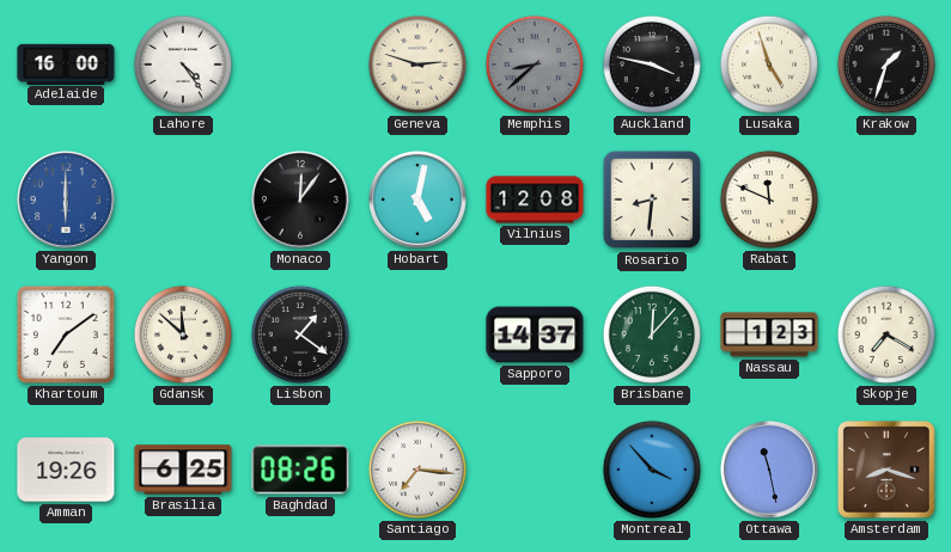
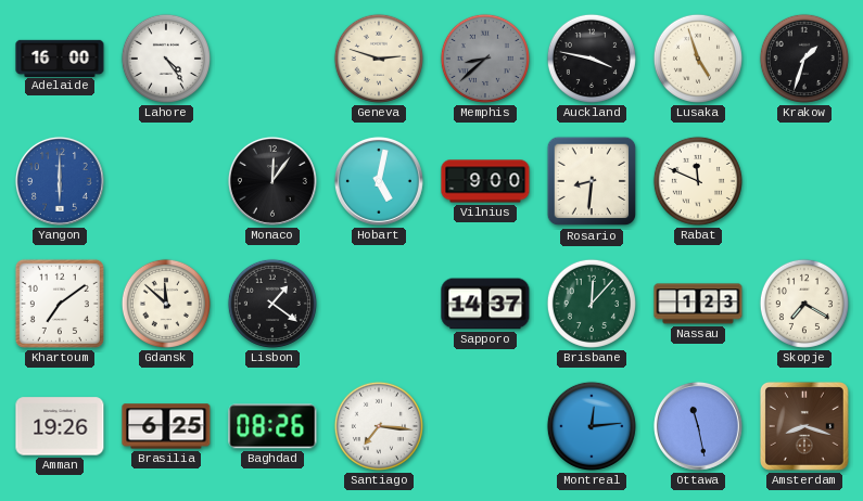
Vilnius: 12:08 -> 9:00 (485, 181)
Montreal: 3:53 -> 12:14 (592, 426)
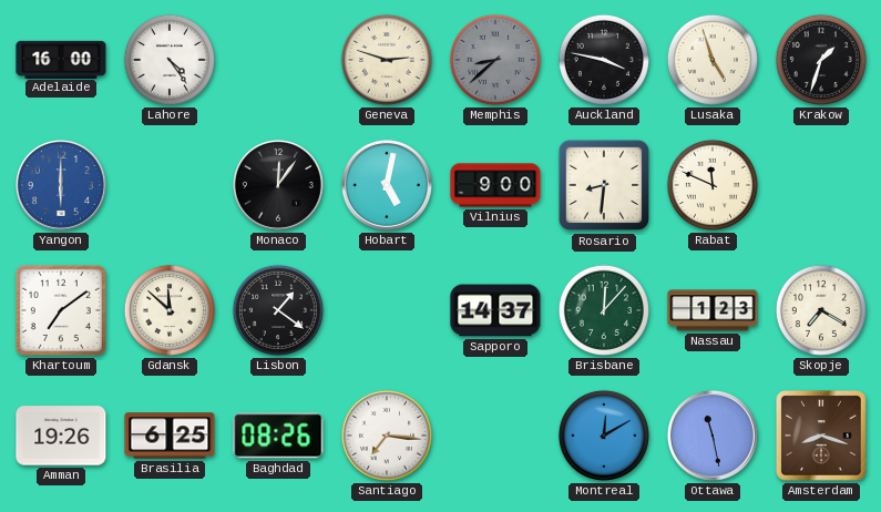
Montreal: 12:14 -> 12:10 (604, 436)
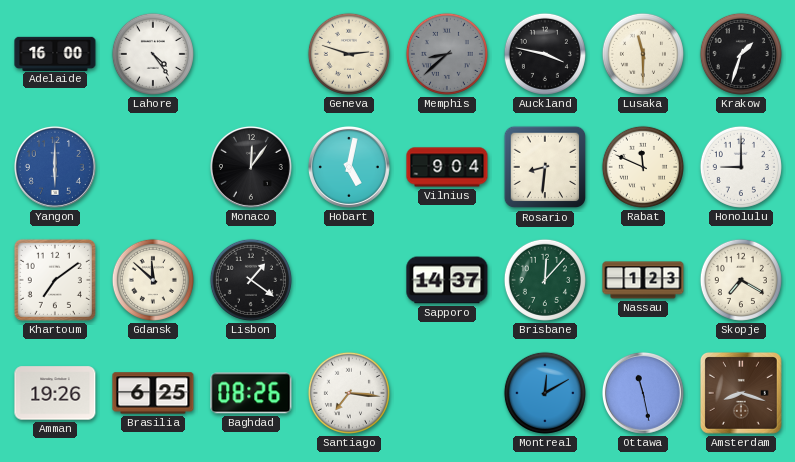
Lusaka: 4:57 -> 11:30 (643, 54)
Vilnius: 9:00 -> 9:04 (447, 167)
Honolulu: none -> 9:00 (741, 167)
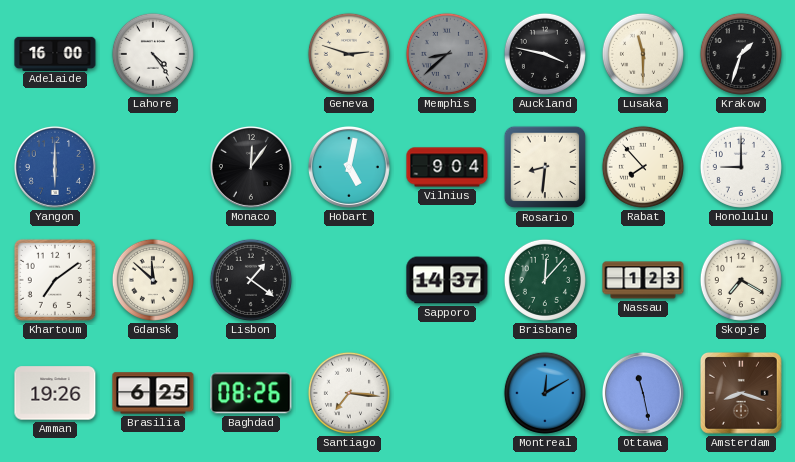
Rabat: 11:49 -> 7:53 (643, 167)
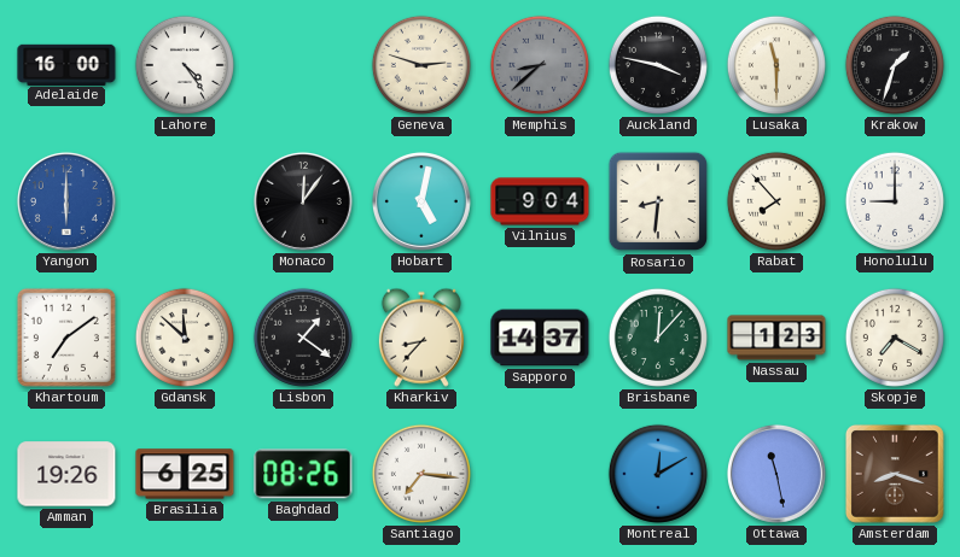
Kharkiv: none -> 8:37 (421, 338)
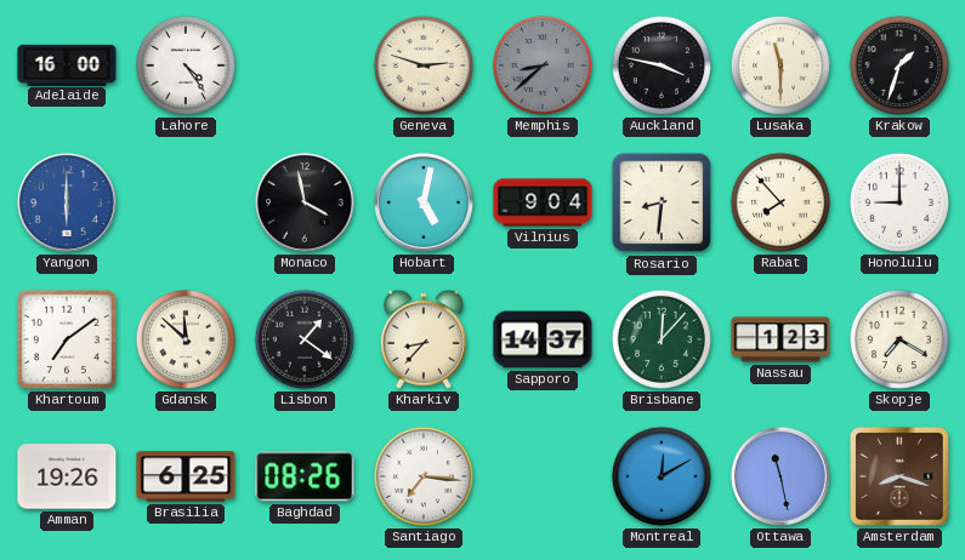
Monaco: 12:06 -> 3:58 (305, 202)
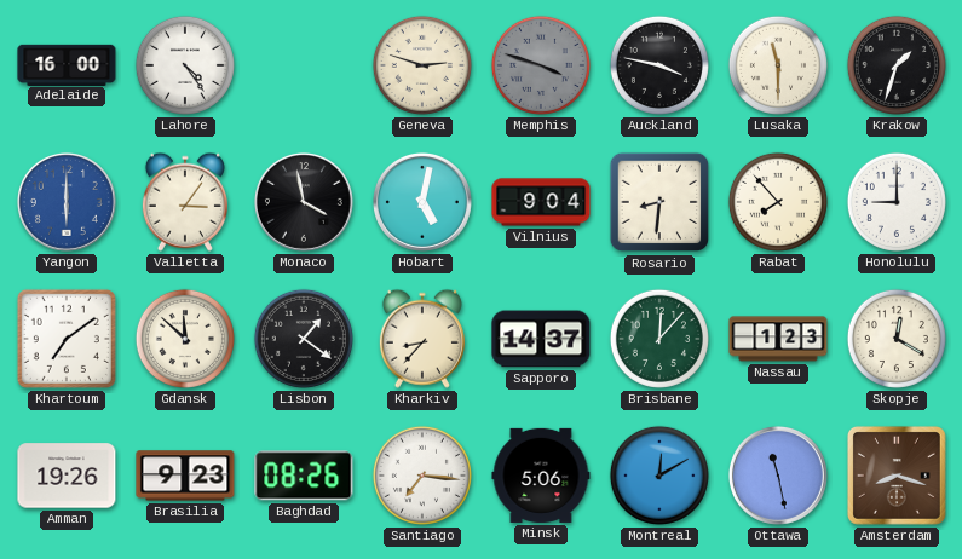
Memphis: 8:38 -> 3:48 (541, 65)
Valletta: none -> 3:06 (185, 202)
Skopje: 7:20 -> 12:20 (897, 339)
Brasilia: 6:25 -> 9:23 (185, 476)
Minsk: none -> 5:06 (541, 476)
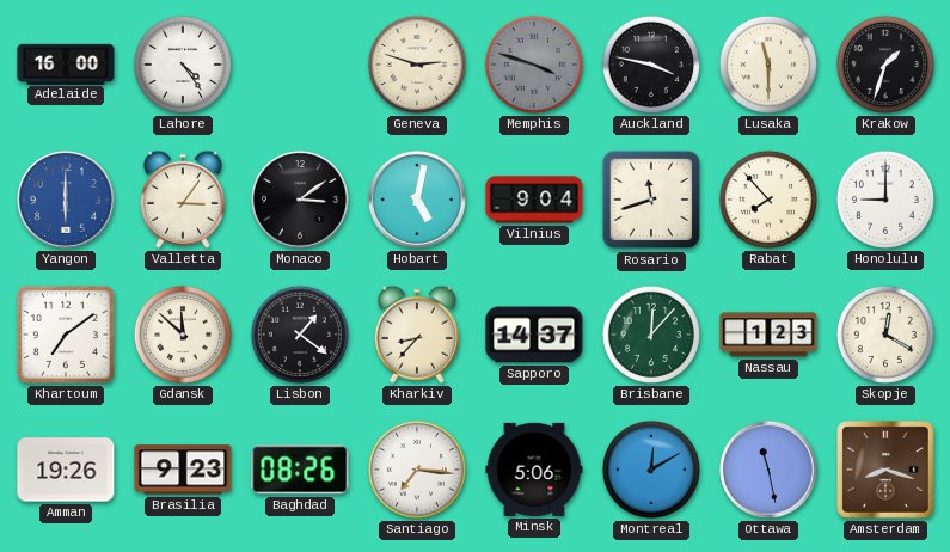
Monaco: 3:58 -> 3:09 (300, 200)
Rosario: 8:31 -> 11:42 (651, 200)
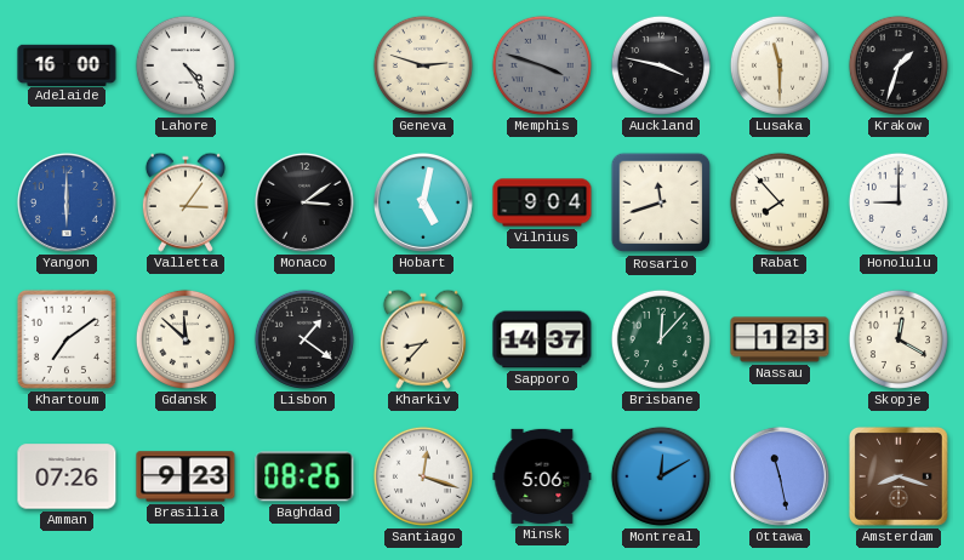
Amman: 19:26 -> 07:26 (67, 476)
Santiago: 7:16 -> 12:18 (423, 476)
